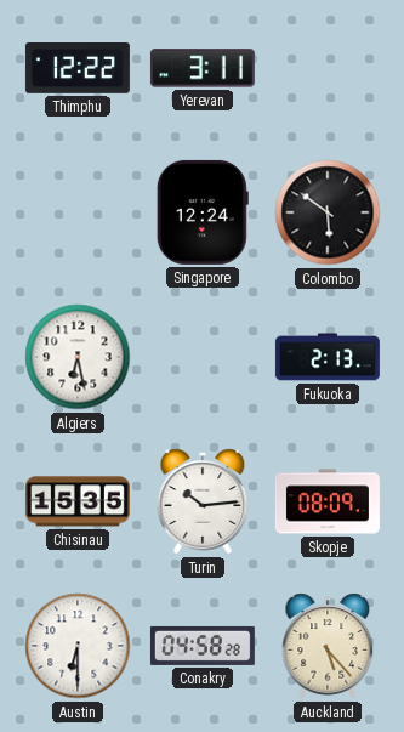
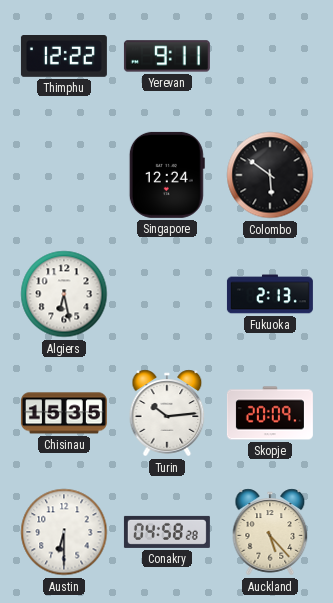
Yerevan: 3:11 -> 9:11 (167, 56)
Skopje: 08:09 -> 20:09 (270, 413)
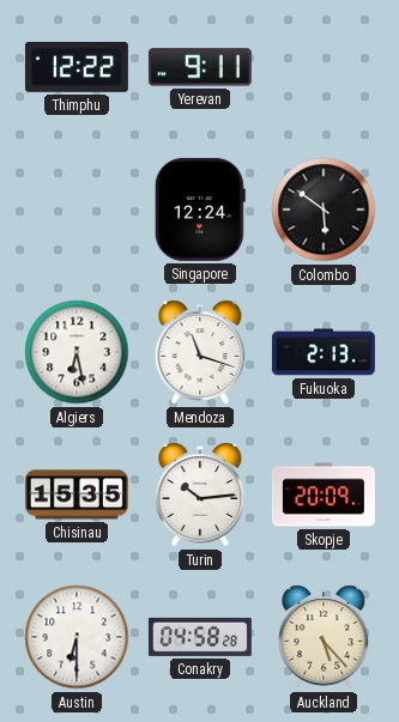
Mendoza: none -> 11:18 (200, 352)
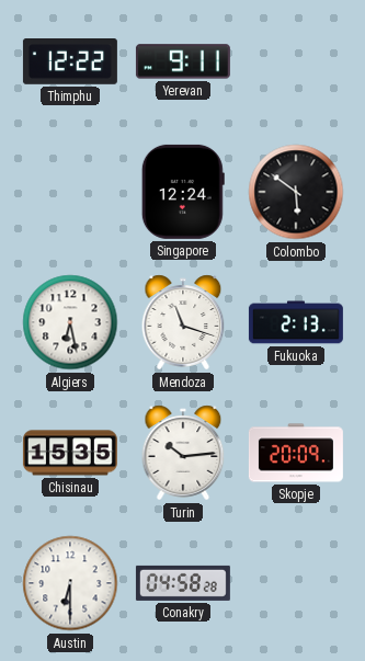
Auckland: 5:23 -> none (324, 637)
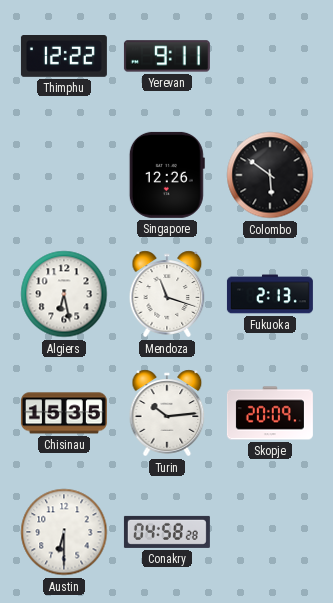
Singapore: 12:24 -> 12:26 (167, 175)
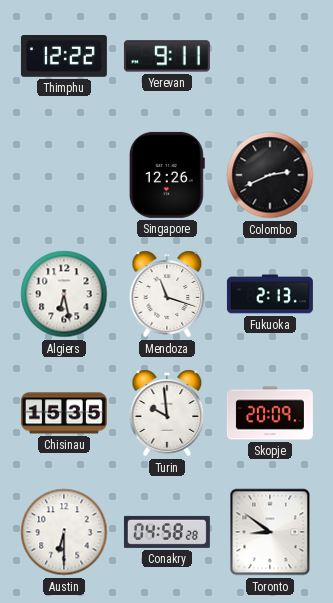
Colombo: 5:51 -> 2:41 (270, 175)
Turin: 10:14 -> 9:59 (167, 413)
Toronto: none -> 8:51 (270, 532)
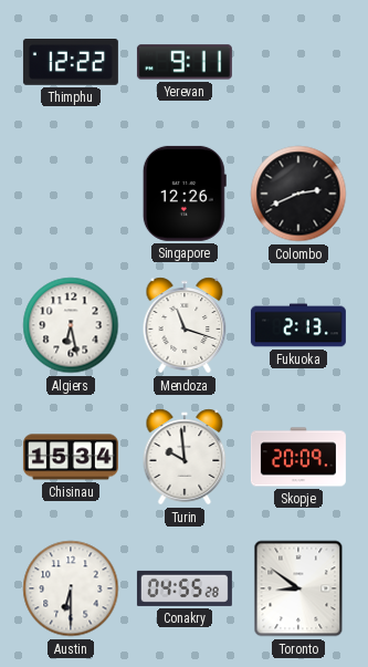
Chisinau: 15:35 -> 15:34 (71, 457)
Conakry: 04:58 -> 04:55 (185, 588)
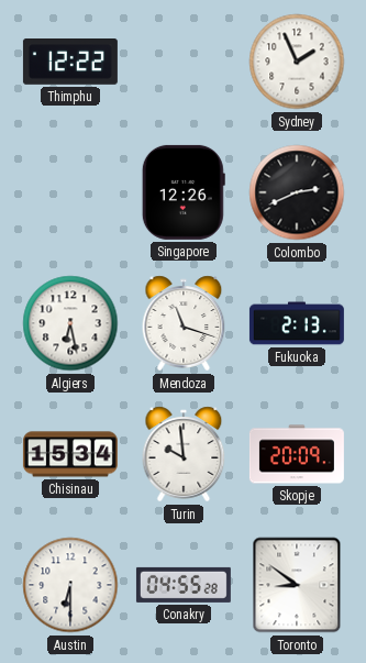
Yerevan: 9:11 -> none (185, 62)
Sydney: none -> 1:56 (297, 62)
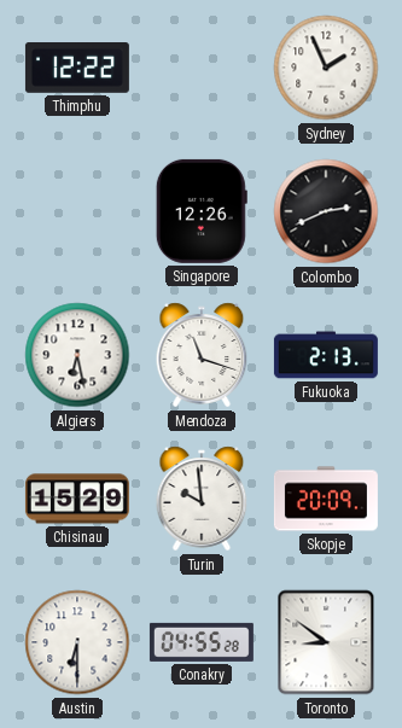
Chisinau: 15:34 -> 15:29 (77, 499)
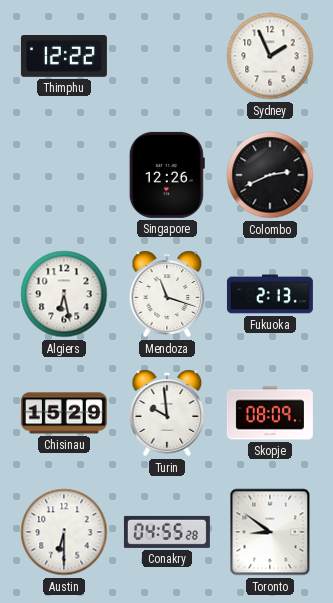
Skopje: 20:09 -> 08:09 (270, 413)
